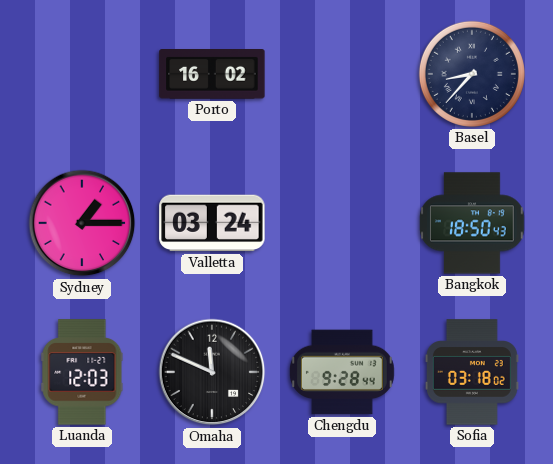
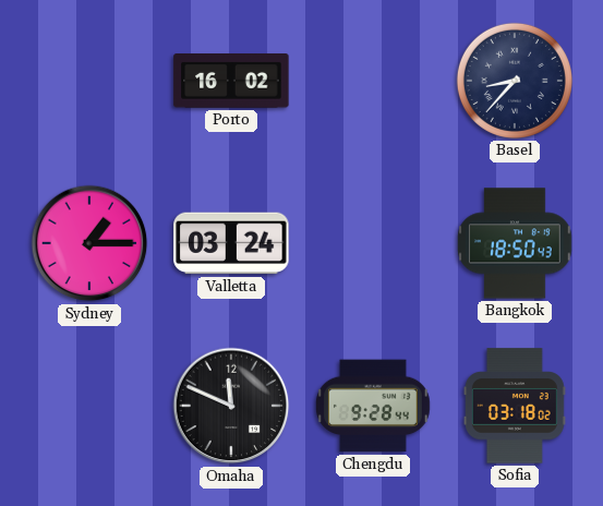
Luanda: 12:03 -> none (82, 372)
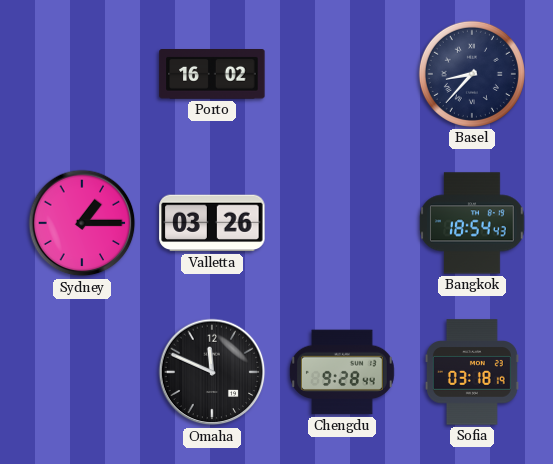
Valletta: 03:24 -> 03:26 (212, 223)
Bangkok: 18:50 -> 18:54 (472, 223)
Sofia: 03:18:02 -> 03:18:19 (472, 372)
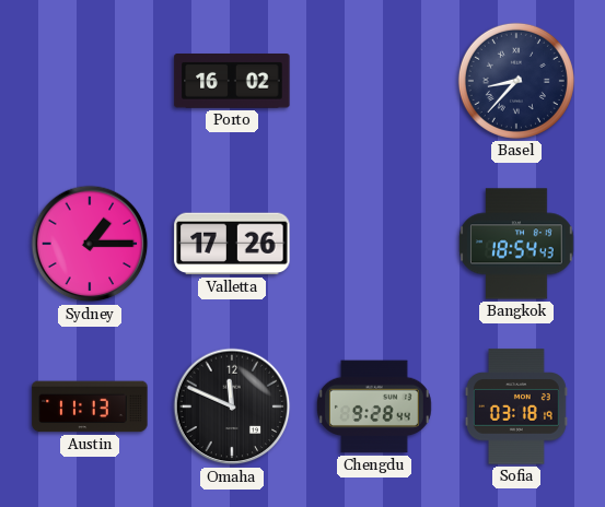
Valletta: 03:26 -> 17:26 (232, 244)
Austin: none -> 11:13 (90, 406)
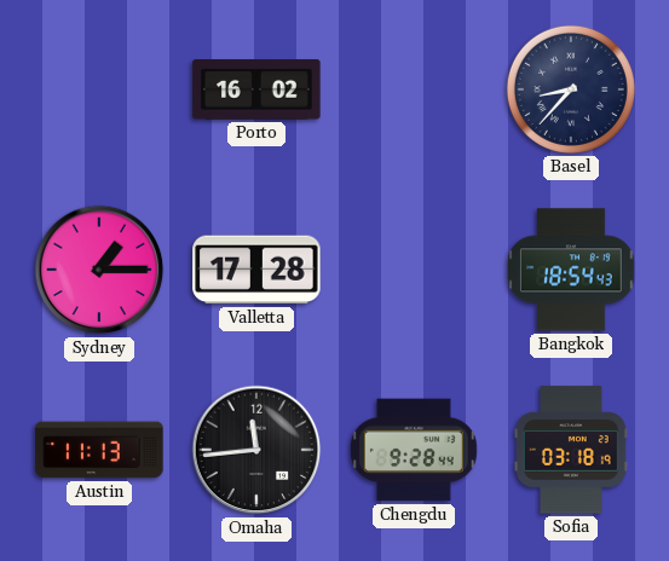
Valletta: 17:26 -> 17:28 (256, 270)
Omaha: 11:49 -> 11:44 (256, 450)
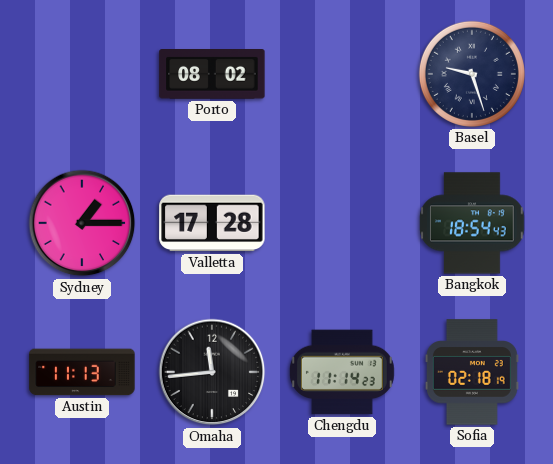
Porto: 16:02 -> 08:02 (212, 75)
Basel: 8:37 -> 9:27 (472, 74)
Chengdu: 9:28 -> 11:14 (342, 372)
Sofia: 03:18 -> 02:18 (472, 372)
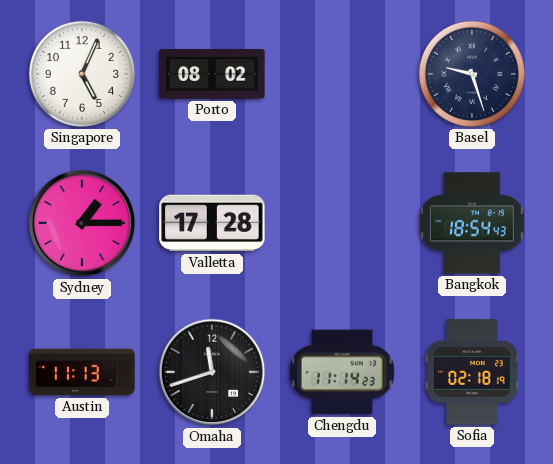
Singapore: none -> 5:04 (82, 74)
Omaha: 11:44 -> 11:42 (212, 372)
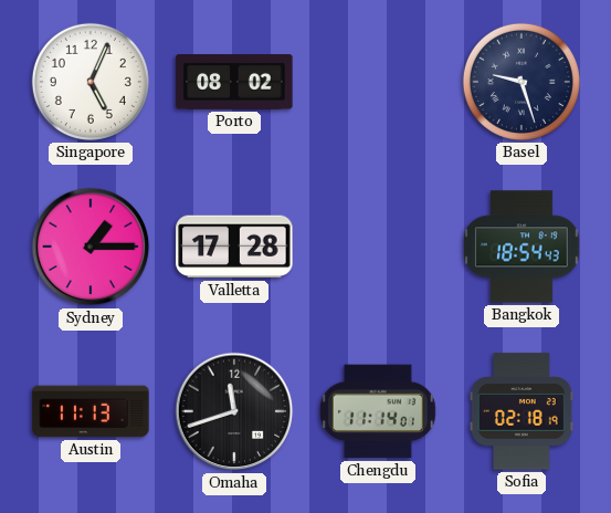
Chengdu: 11:14:23 -> 11:14:01 (378, 411)
